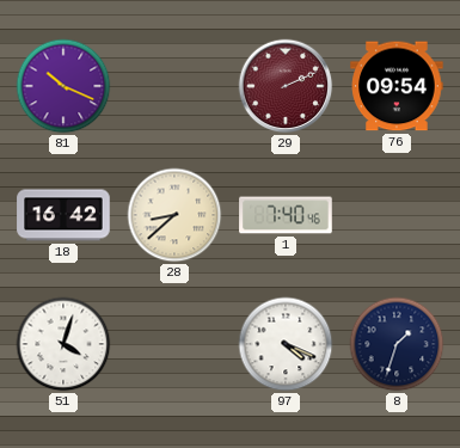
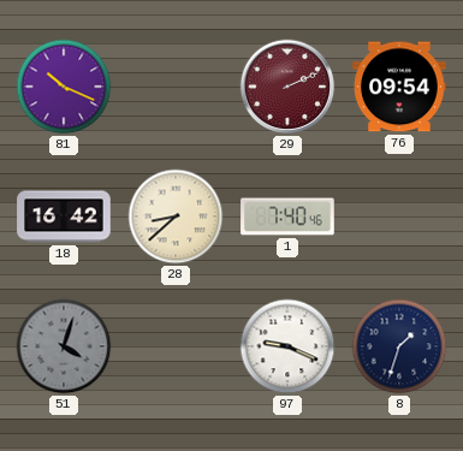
51 dial: white -> grey (64, 346)
97: 4:19 -> 9:19 (287, 346)
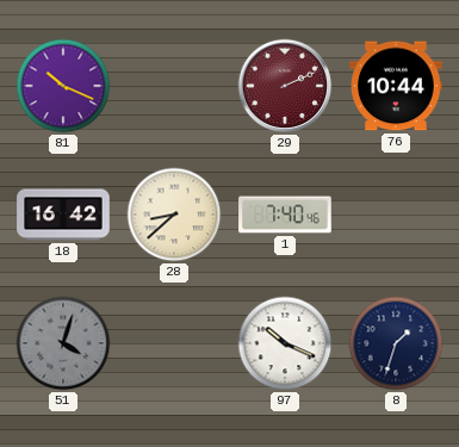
76: 09:54 -> 10:44 (396, 86)
97: 9:19 -> 10:19 (285, 343)
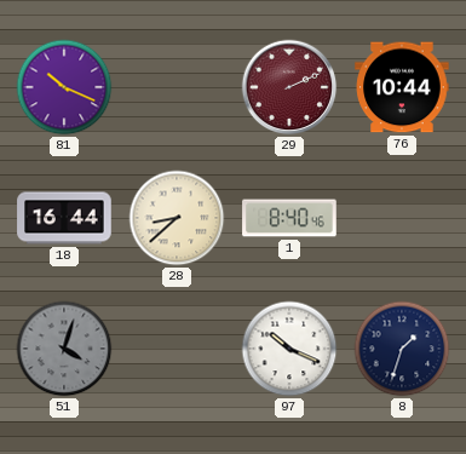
18: 16:42 -> 16:44 (64, 218)
1: 7:40 -> 8:40 (289, 218)
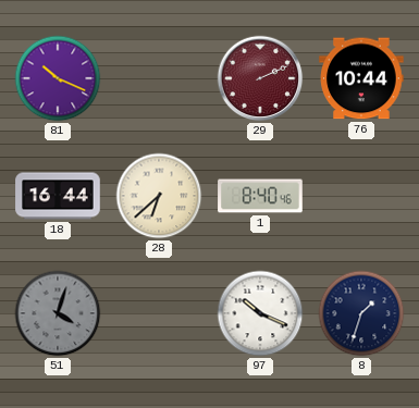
28: 8:38 -> 6:38 (159, 196)
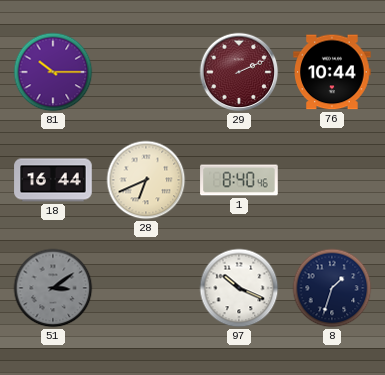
81: 10:19 -> 10:15 (53, 72)
28: 6:38 -> 6:41 (146, 180)
51: 4:03 -> 3:09 (53, 288)
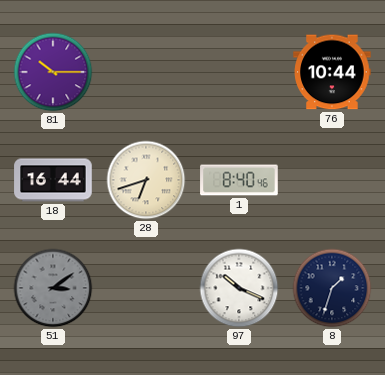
29: 2:11 -> none (239, 72)
28: 6:41 -> 6:42 (146, 180)
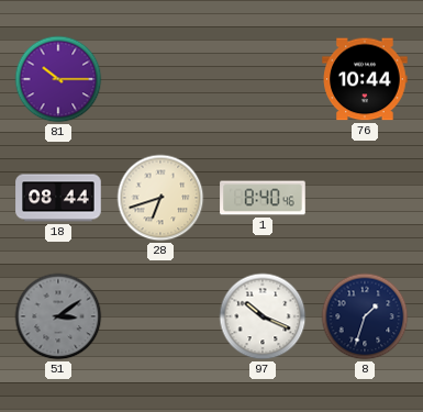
18: 16:44 -> 08:44 (58, 198)
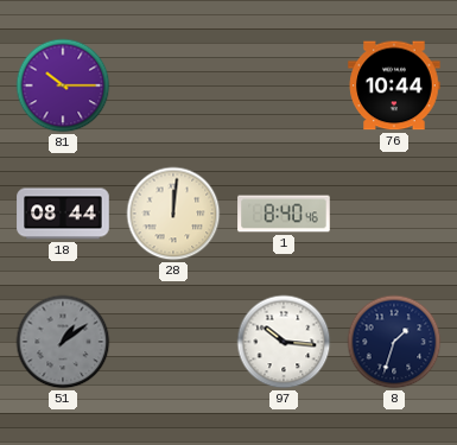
28: 6:42 -> 12:01 (173, 214)
51: 3:09 -> 1:09 (63, 342)
97: 10:19 -> 10:16 (284, 342)
